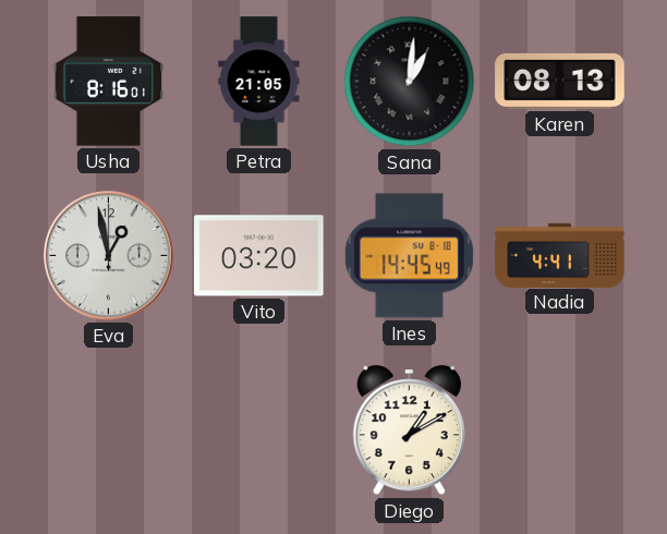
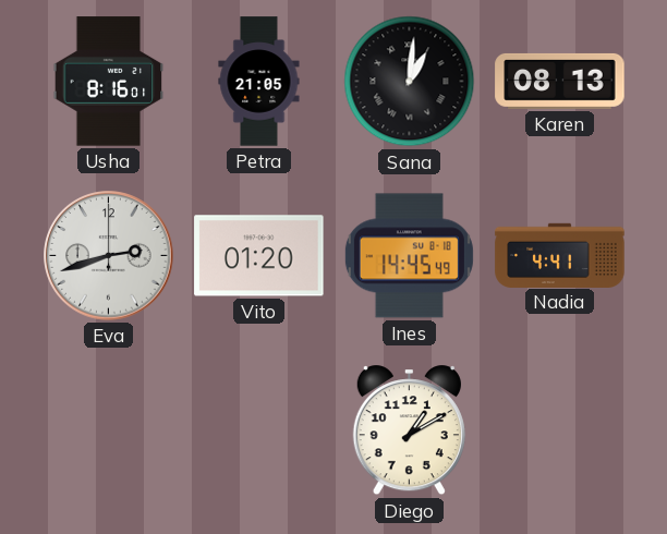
Eva: 12:58 -> 2:42 (109, 256)
Vito: 03:20 -> 01:20 (259, 256)
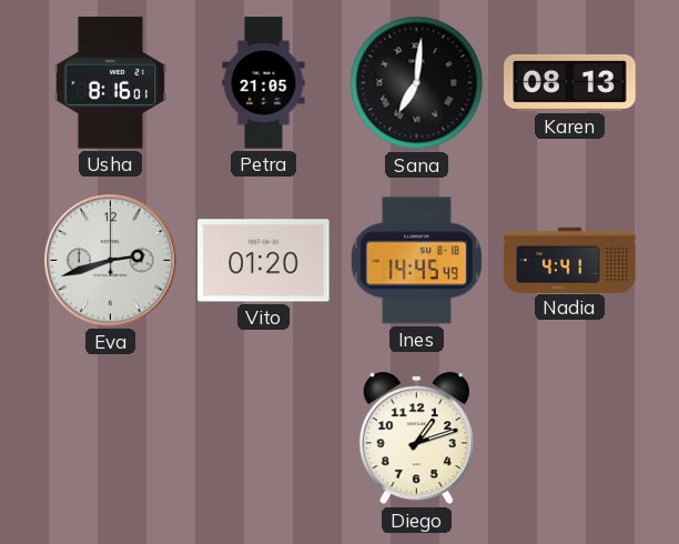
Sana: 1:01 -> 7:01 (417, 83)
Diego: 1:10 -> 1:12 (416, 439)
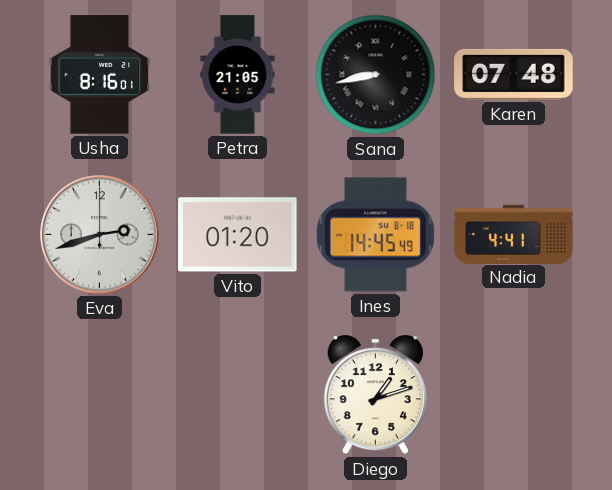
Sana: 7:01 -> 8:43 (376, 75)
Karen: 08:13 -> 07:48 (514, 74)
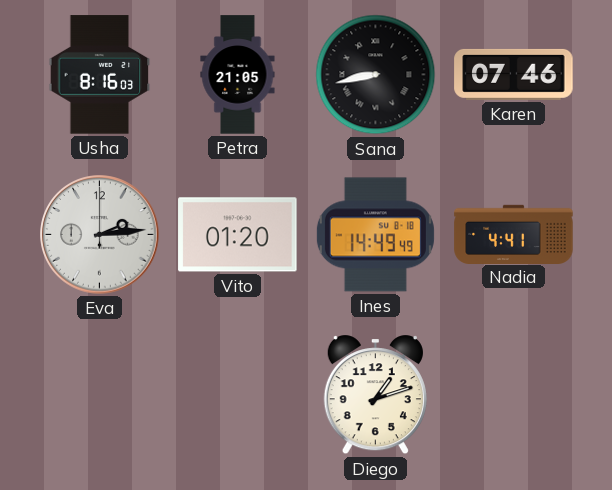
Usha: 8:16:01 -> 8:16:03 (100, 75)
Karen: 07:48 -> 07:46 (514, 74)
Eva: 2:42 -> 2:14 (100, 235)
Ines: 14:45 -> 14:49 (375, 235)
